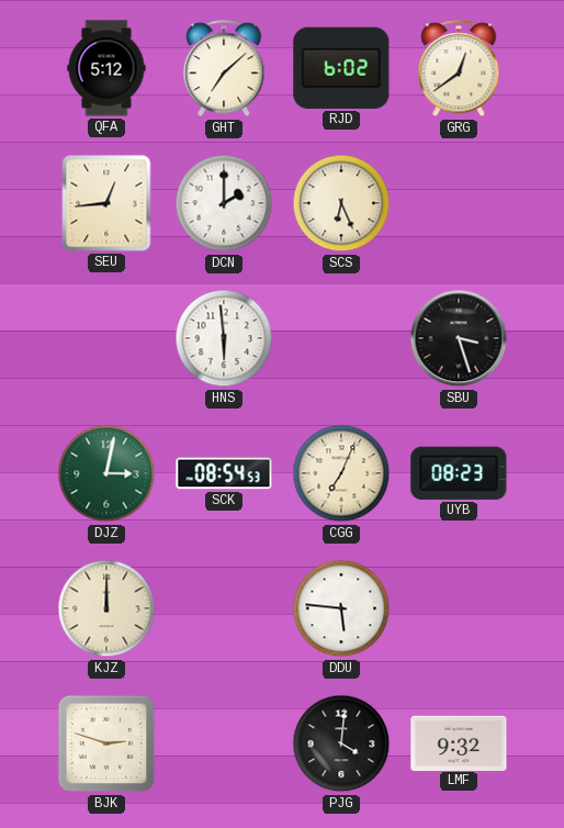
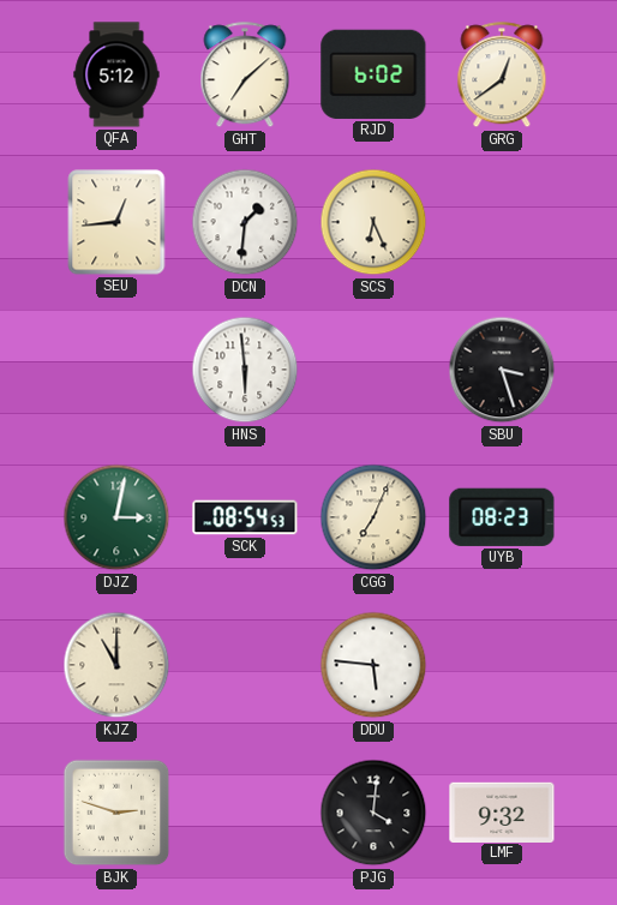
DCN: 2:00 -> 1:31 (245, 222)
KJZ: 12:00 -> 11:00 (116, 665)
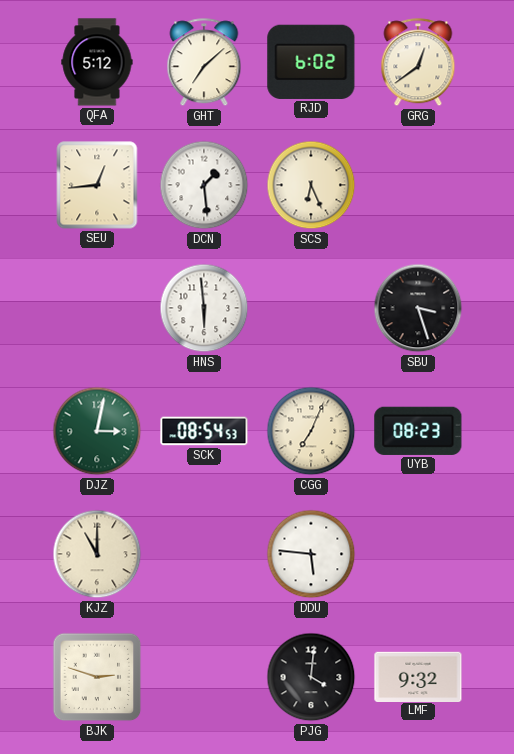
DCN: 1:31 -> 1:29 (204, 185)
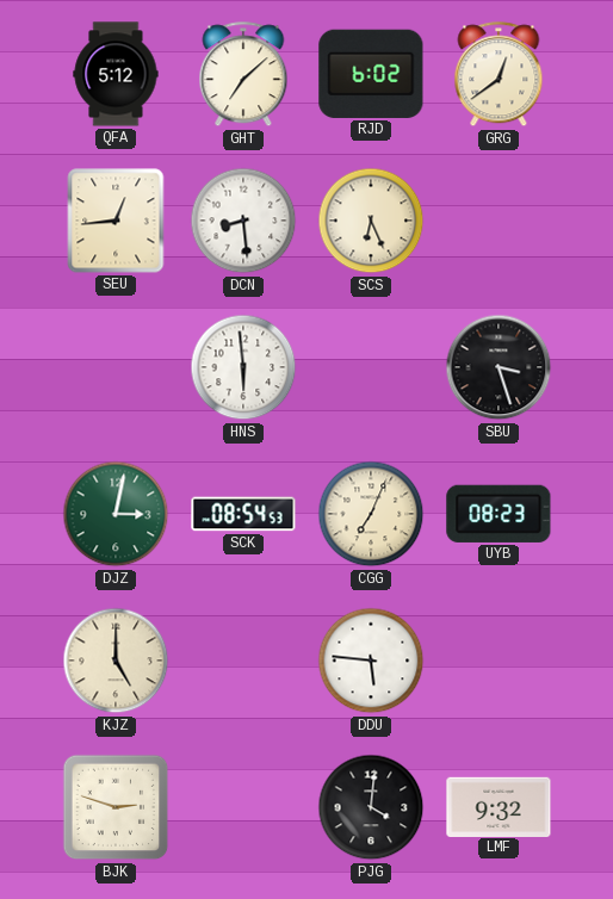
DCN: 1:29 -> 8:29 (243, 221)
KJZ: 11:00 -> 5:00 (116, 661)
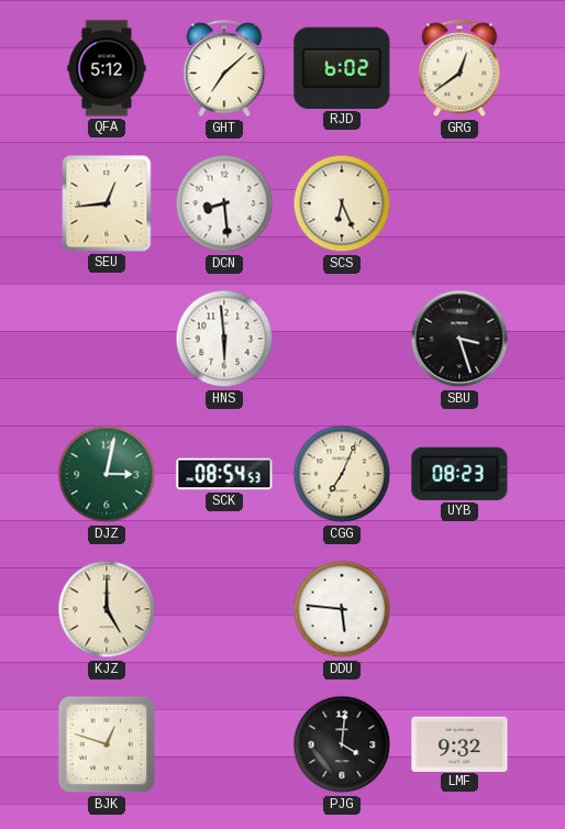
BJK: 2:48 -> 12:48 (107, 744)
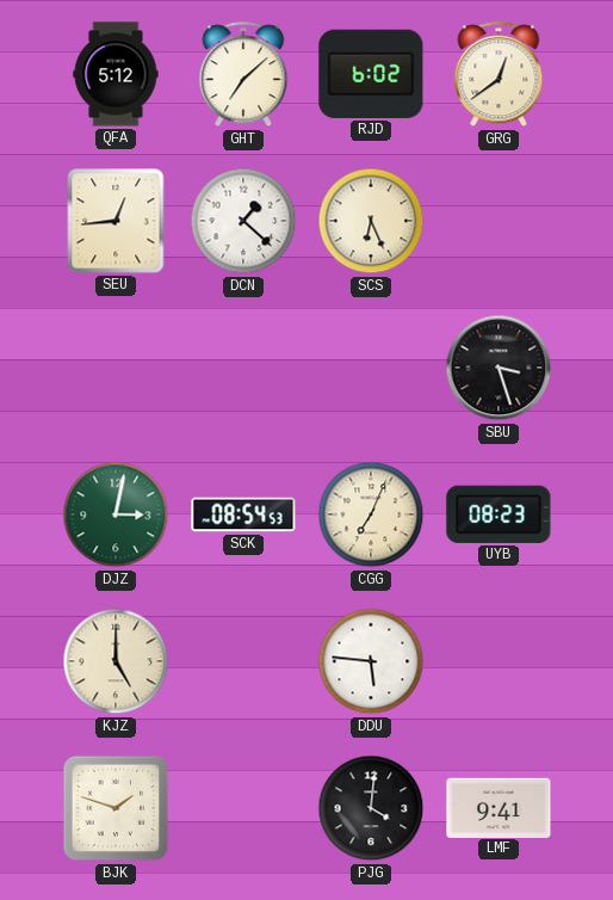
DCN: 8:29 -> 1:22 (243, 221)
HNS: 5:59 -> none (224, 339)
BJK: 12:48 -> 1:48 (116, 808)
LMF: 9:32 -> 9:41 (499, 807)
